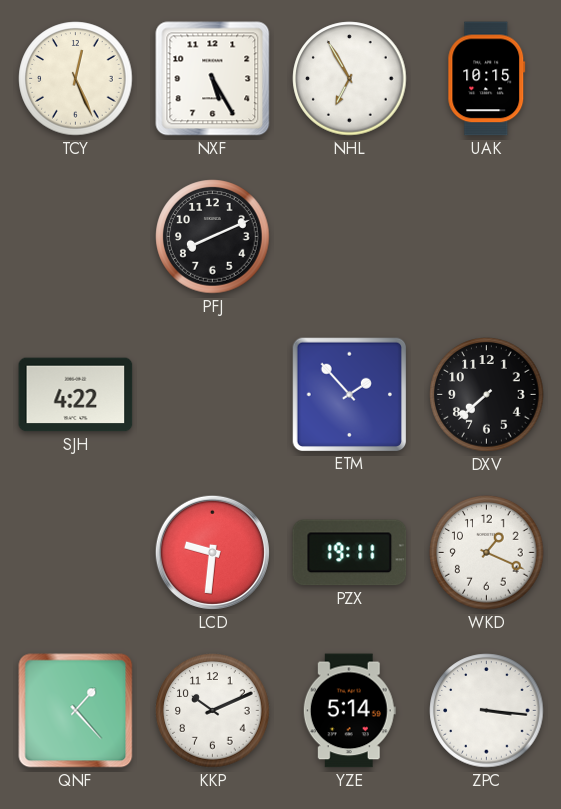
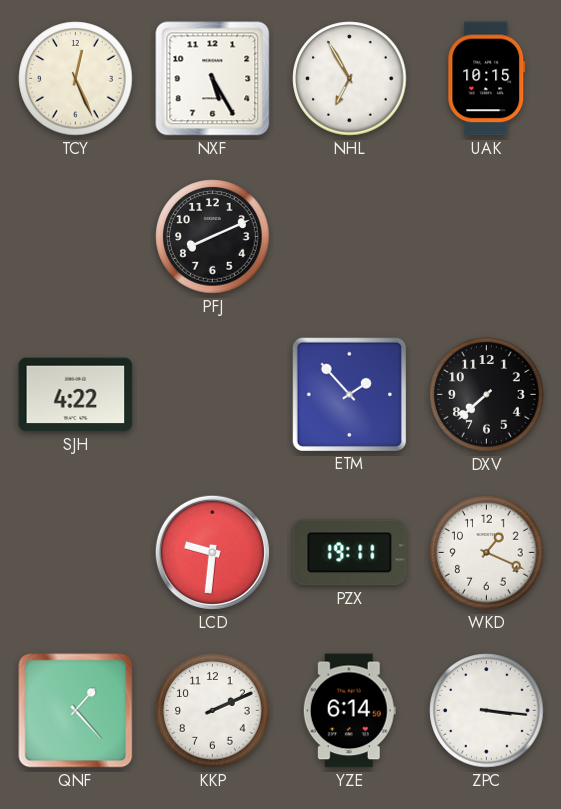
KKP: 10:11 -> 2:11 (213, 711)
YZE: 5:14 -> 6:14 (349, 711)
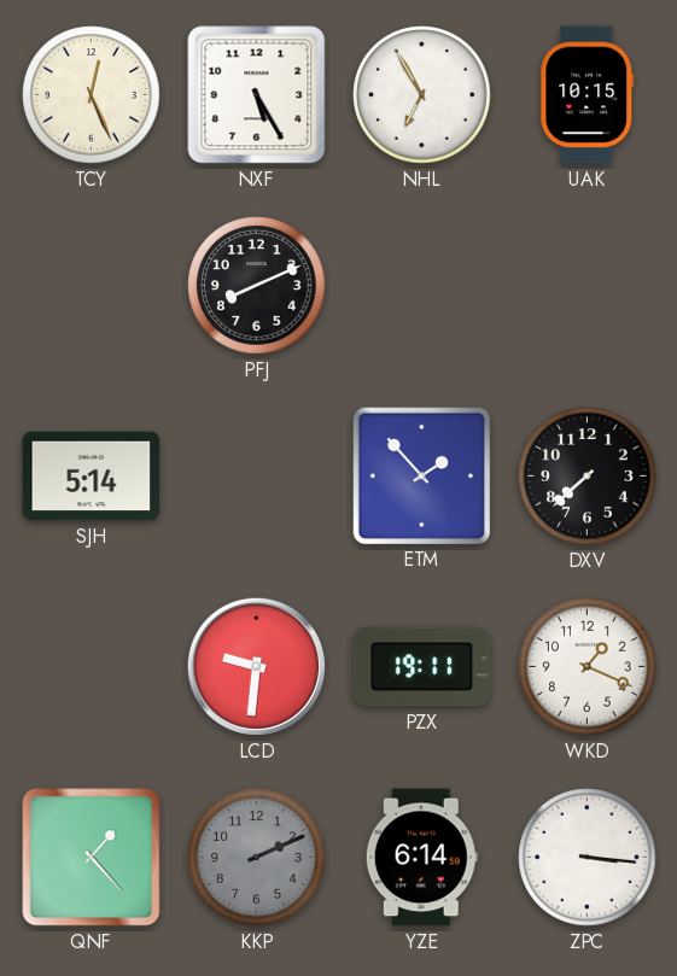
SJH: 4:22 -> 5:14 (92, 477)
KKP dial: white -> grey (257, 858)
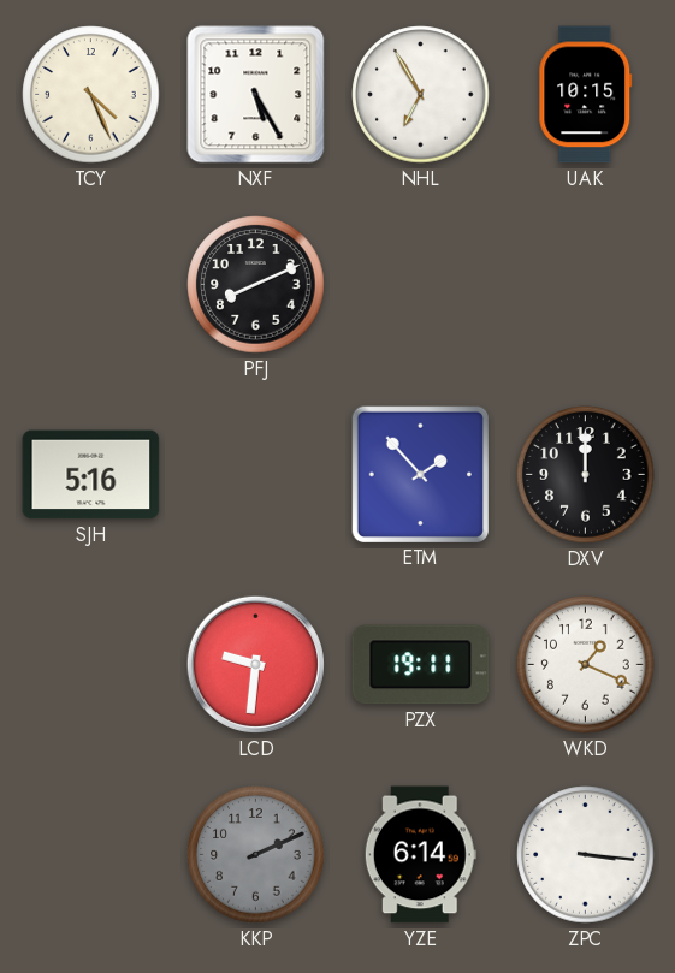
TCY: 12:26 -> 4:26 (91, 95)
SJH: 5:14 -> 5:16 (91, 475)
DXV: 7:38 -> 12:00 (586, 475)
QNF: 1:23 -> none (92, 858)
